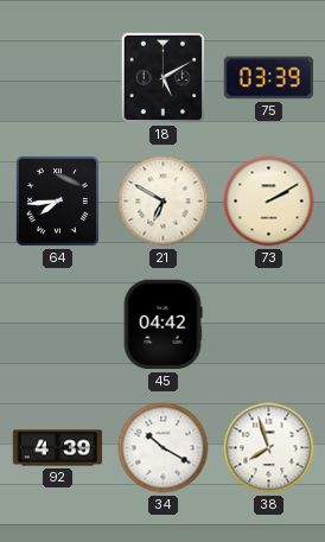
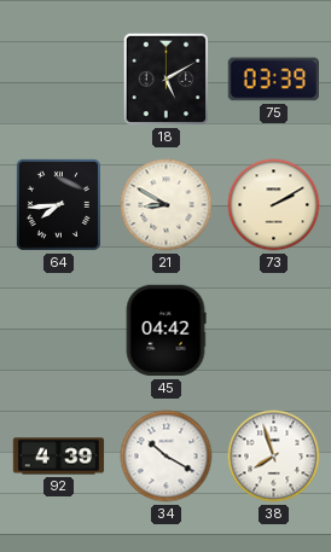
21: 6:50 -> 8:50 (167, 205)
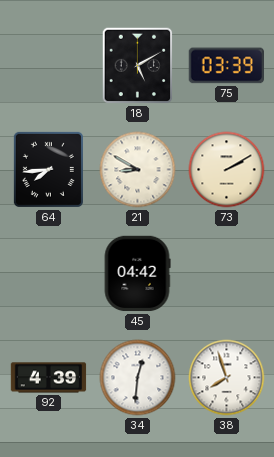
34: 10:20 -> 12:31 (138, 378)
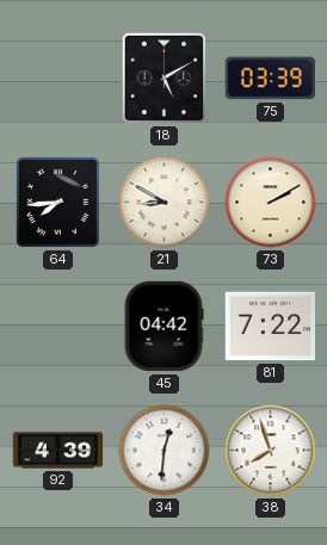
81: none -> 7:22 (271, 327)
